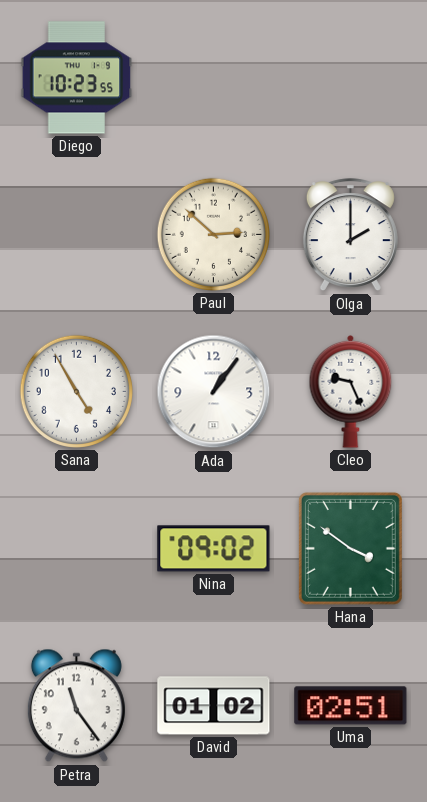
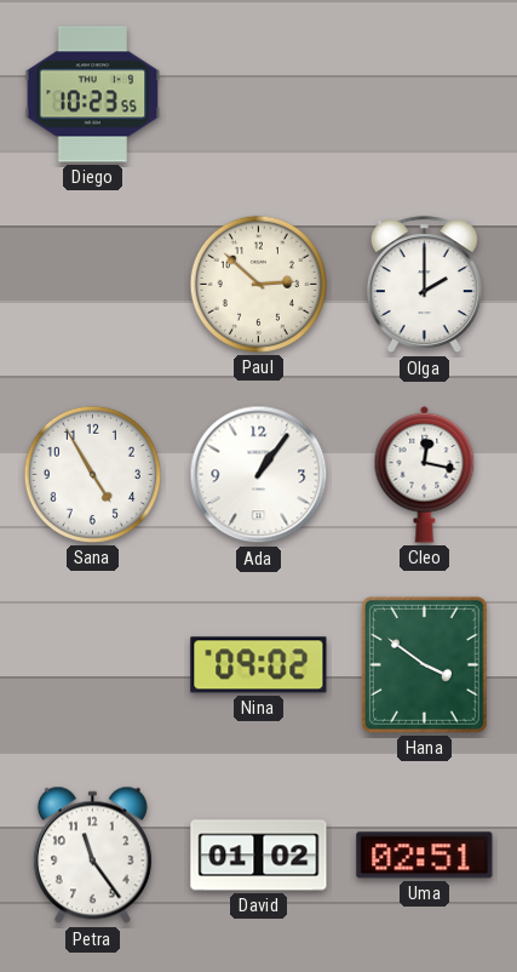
Cleo: 9:26 -> 12:17 (425, 474)
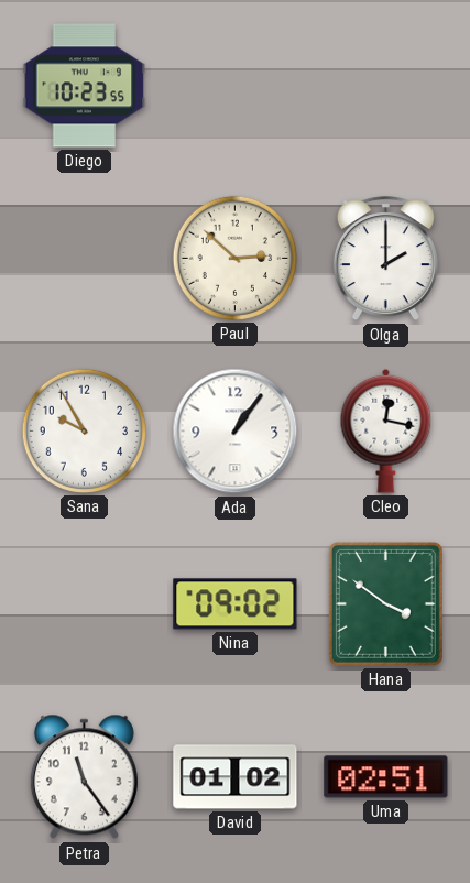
Sana: 4:55 -> 9:55 (84, 430)
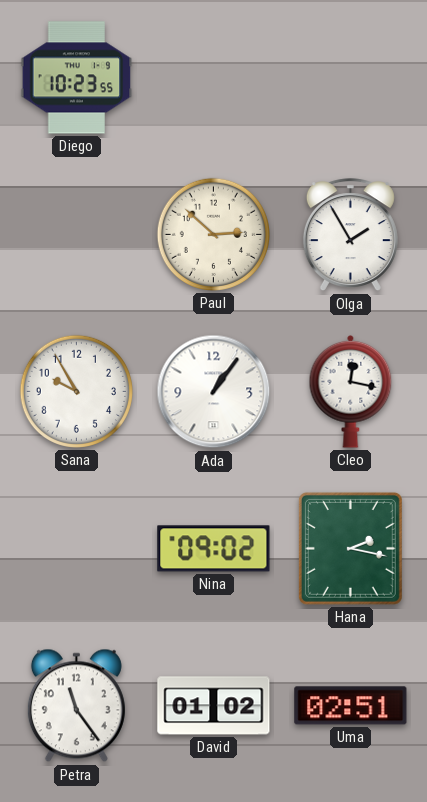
Olga: 2:00 -> 1:55 (350, 235)
Hana: 3:51 -> 2:17 (350, 548)
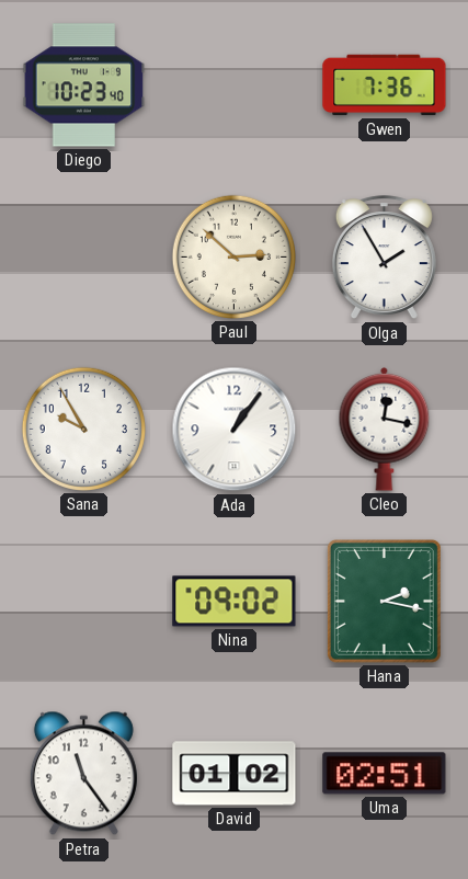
Diego: 10:23:55 -> 10:23:40 (84, 85)
Gwen: none -> 7:36 (385, 85)
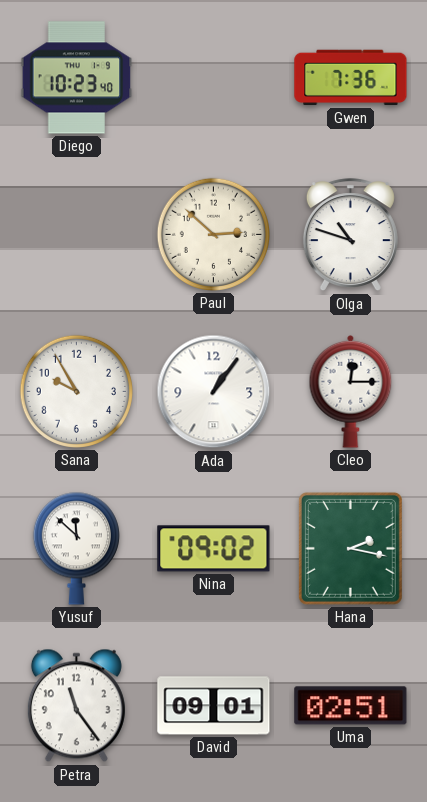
Olga: 1:55 -> 10:48 (350, 235)
Cleo: 12:17 -> 12:15 (351, 391)
Yusuf: none -> 11:52 (76, 548)
David: 01:02 -> 09:01 (214, 706)
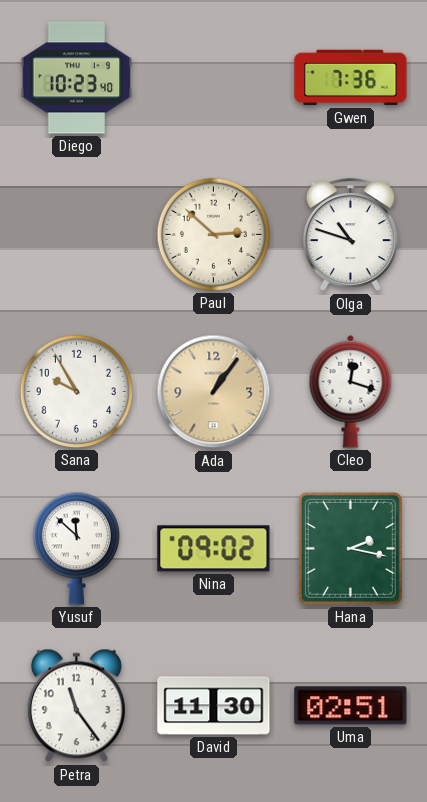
Ada dial: white -> champagne (214, 392)
Cleo: 12:15 -> 12:18 (351, 391)
David: 09:01 -> 11:30 (214, 706)
